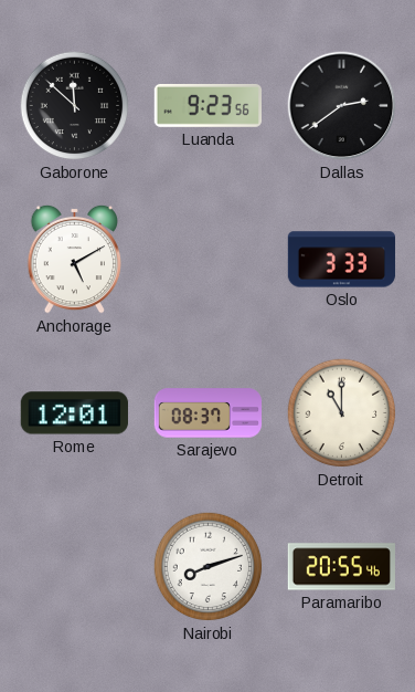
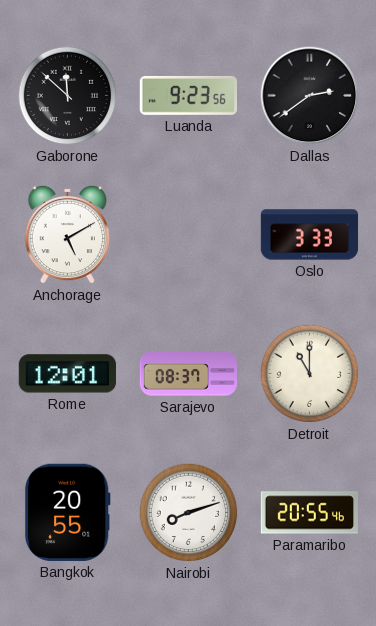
Bangkok: none -> 20:55 (67, 512)
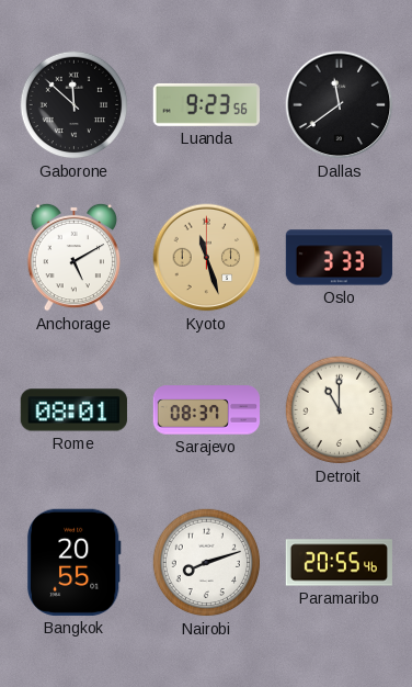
Dallas: 2:39 -> 11:39 (340, 105)
Kyoto: none -> 11:27 (207, 258)
Rome: 12:01 -> 08:01 (73, 410)
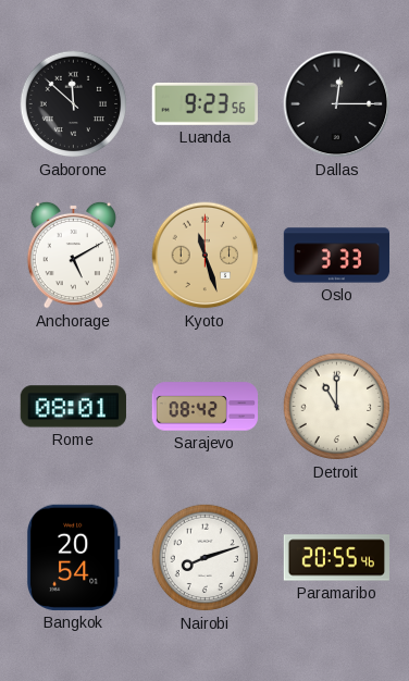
Dallas: 11:39 -> 12:15 (337, 104)
Sarajevo: 08:37 -> 08:42 (206, 407)
Bangkok: 20:55 -> 20:54 (73, 557)
